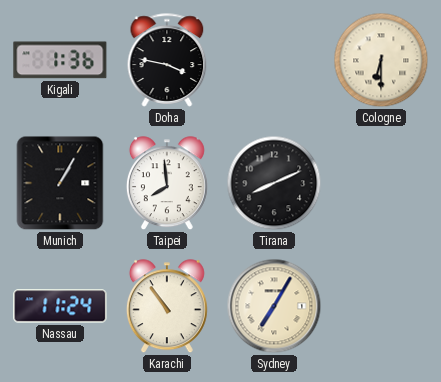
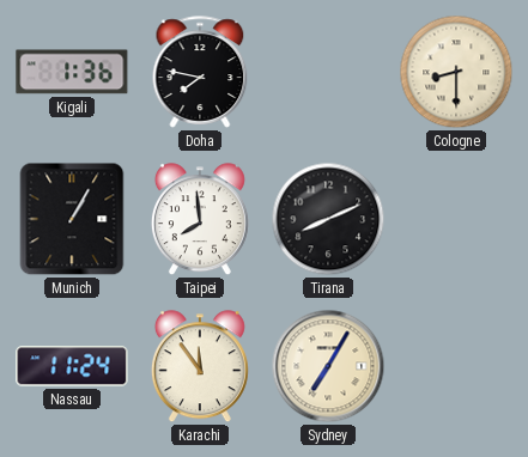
Doha: 3:47 -> 7:47 (200, 72)
Cologne: 6:30 -> 8:30 (456, 72)
Karachi: 10:54 -> 11:54 (200, 367)
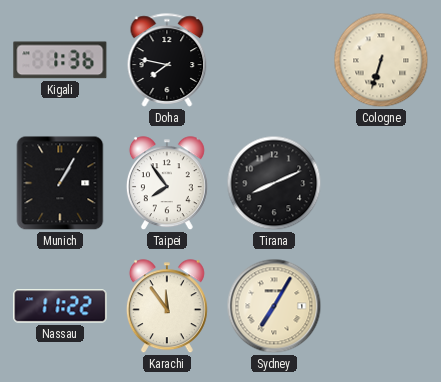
Cologne: 8:30 -> 6:33 (381, 60)
Taipei: 7:59 -> 7:54 (167, 184)
Nassau: 11:24 -> 11:22 (60, 306)
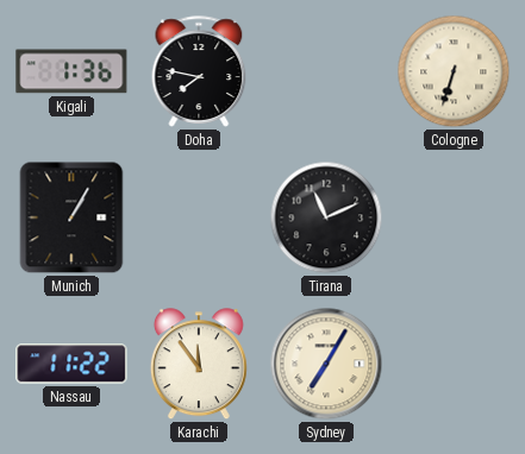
Taipei: 7:54 -> none (167, 184)
Tirana: 8:11 -> 11:11 (326, 217)
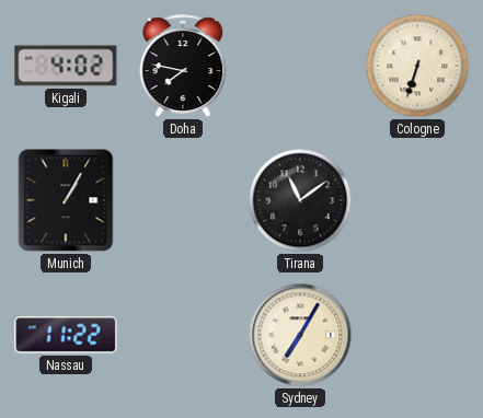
Kigali: 1:36 -> 4:02 (66, 66)
Tirana: 11:11 -> 11:09 (300, 200)
Karachi: 11:54 -> none (199, 365)
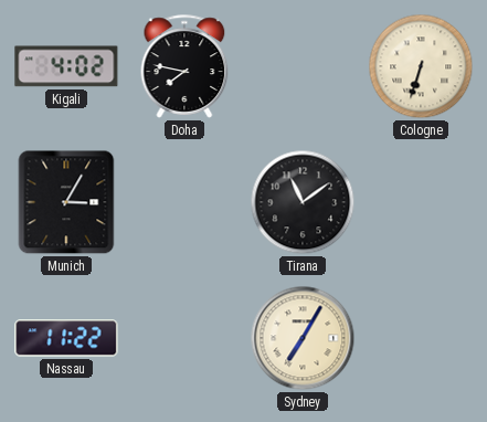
Munich: 1:05 -> 3:05 (66, 202)
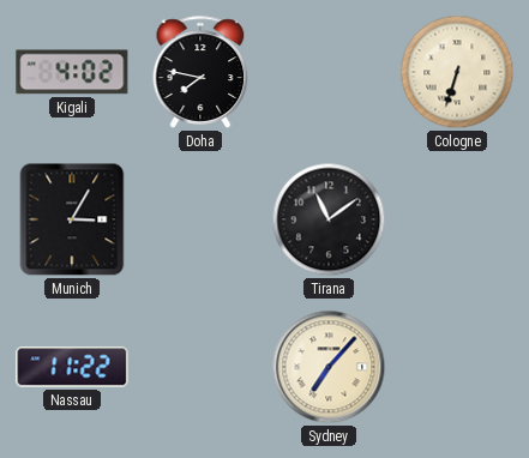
Sydney: 7:05 -> 7:07 (329, 367)
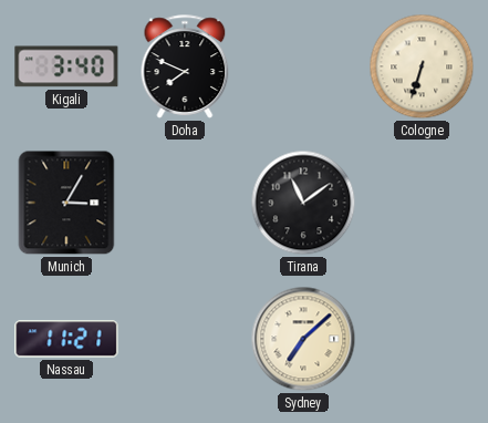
Kigali: 4:02 -> 3:40 (66, 66)
Doha: 7:47 -> 7:49 (185, 66)
Nassau: 11:22 -> 11:21 (66, 339)
Sydney: 7:07 -> 7:08 (303, 339)
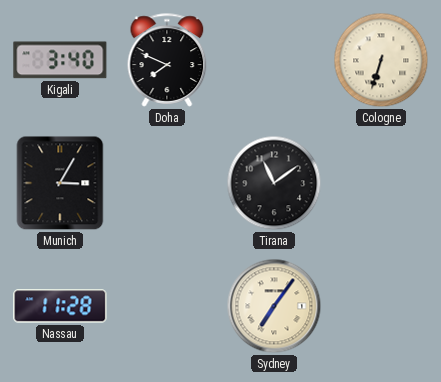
Nassau: 11:21 -> 11:28 (60, 306)
Sydney: 7:08 -> 7:06 (274, 306)
